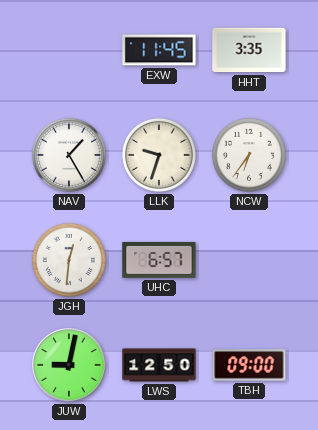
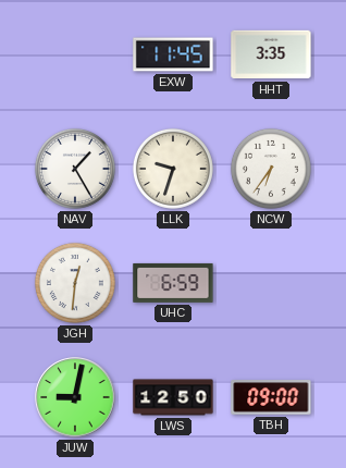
UHC: 6:57 -> 6:59 (173, 283)
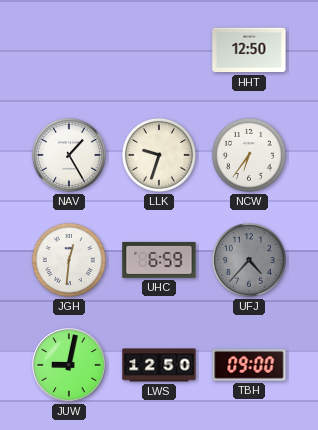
EXW: 11:45 -> none (173, 54)
HHT: 3:35 -> 12:50 (249, 50)
UFJ: none -> 4:37 (249, 260)
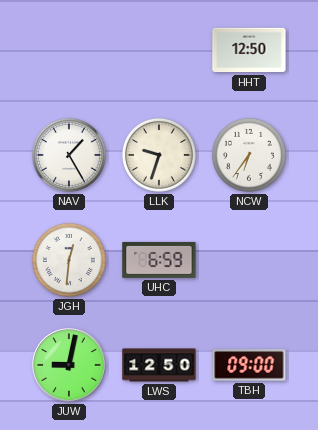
UFJ: 4:37 -> none (249, 260)
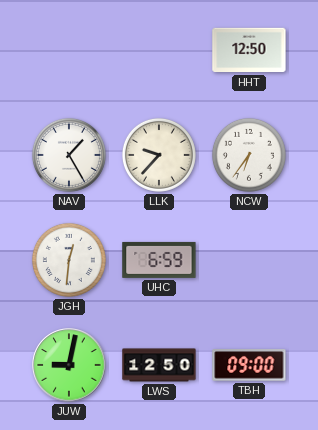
LLK: 9:33 -> 9:37 (159, 155)
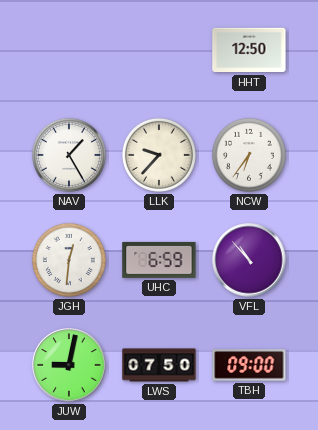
VFL: none -> 10:53 (249, 260)
LWS: 12:50 -> 07:50 (159, 365)
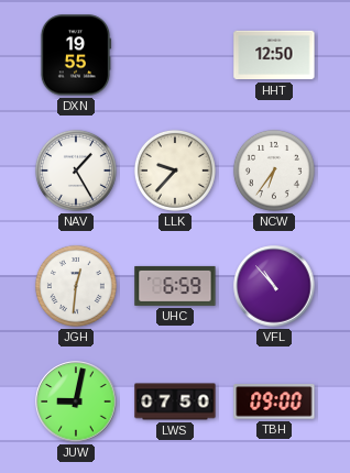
DXN: none -> 19:55 (76, 55)
